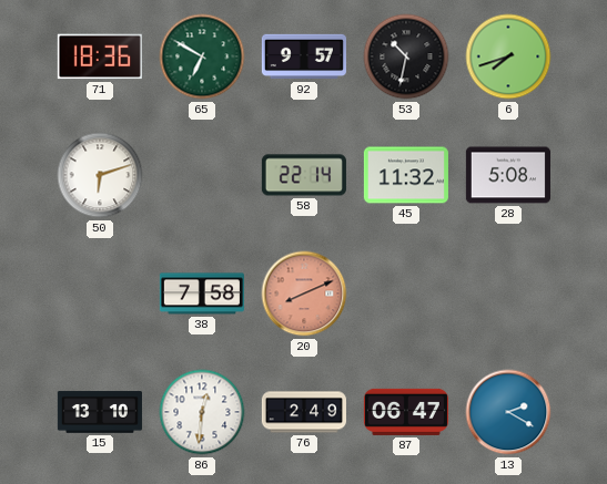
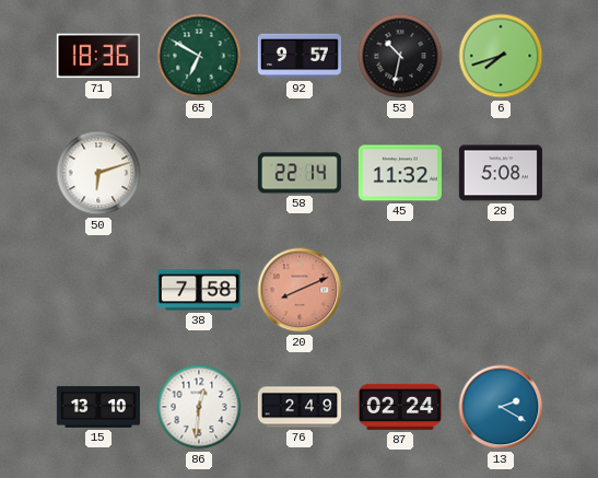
87: 06:47 -> 02:24 (400, 407)
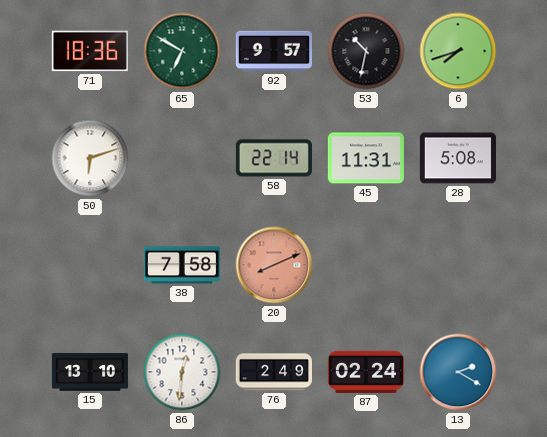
45: 11:32 -> 11:31 (366, 158)
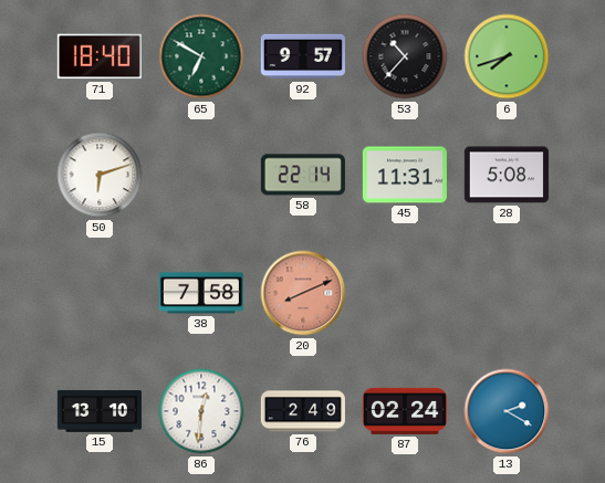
71: 18:36 -> 18:40 (100, 56)
53: 10:32 -> 10:37 (405, 56)
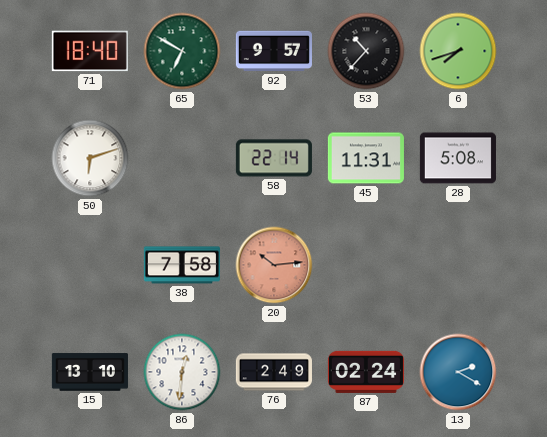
20: 8:11 -> 10:14 (274, 265)
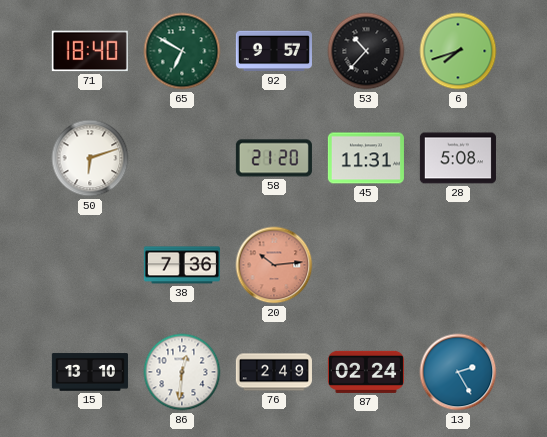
58: 22:14 -> 21:20 (274, 158)
38: 7:58 -> 7:36 (182, 265)
13: 2:20 -> 2:25 (458, 372)
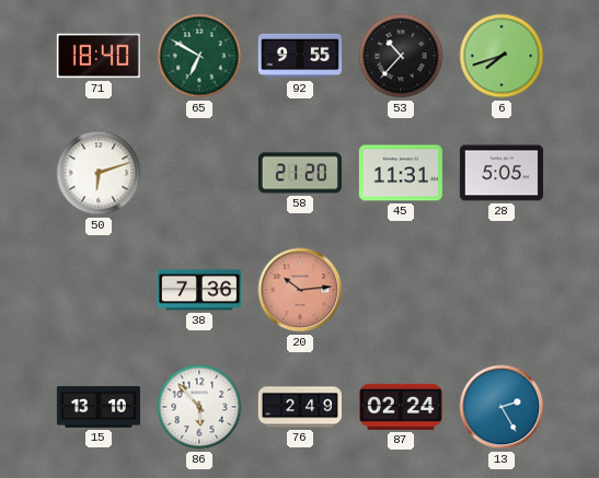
92: 9:57 -> 9:55 (300, 56)
28: 5:08 -> 5:05 (502, 173)
86: 12:31 -> 5:53 (199, 407)
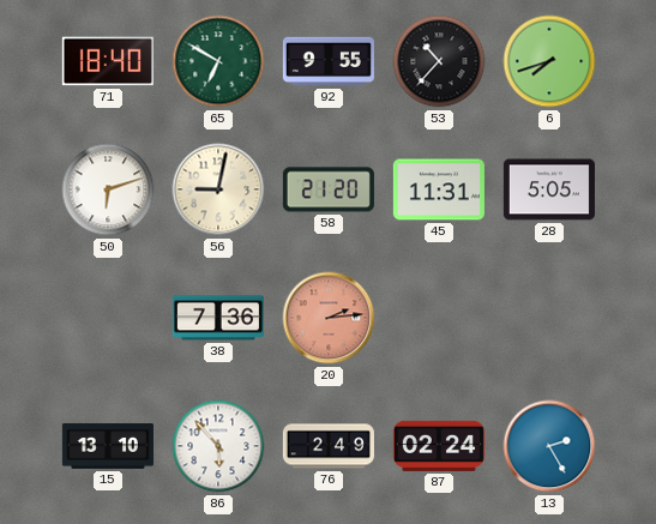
56: none -> 9:02 (218, 189)
20: 10:14 -> 2:14 (329, 318)
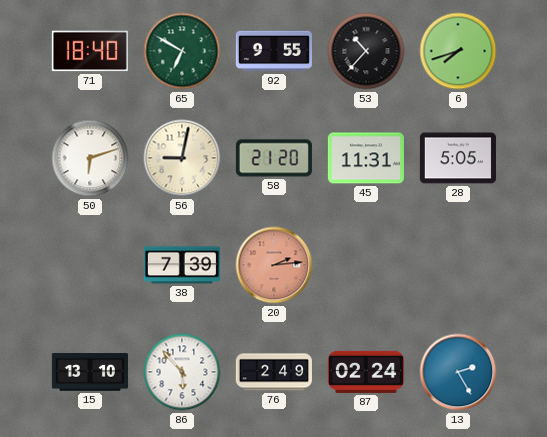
38: 7:36 -> 7:39 (182, 265)
